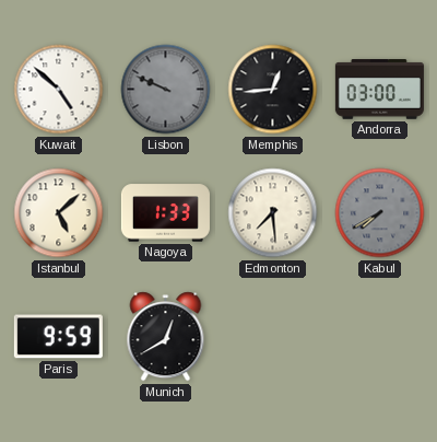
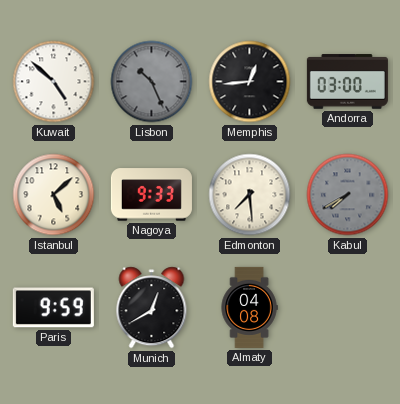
Lisbon: 9:49 -> 10:26 (152, 82)
Nagoya: 1:33 -> 9:33 (151, 195)
Almaty: none -> 04:08 (249, 307)
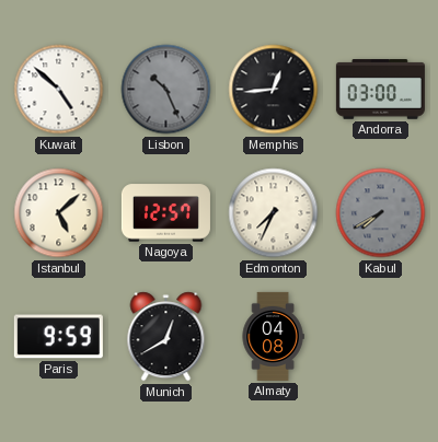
Nagoya: 9:33 -> 12:57 (165, 213)
Edmonton: 7:29 -> 7:34 (274, 213)
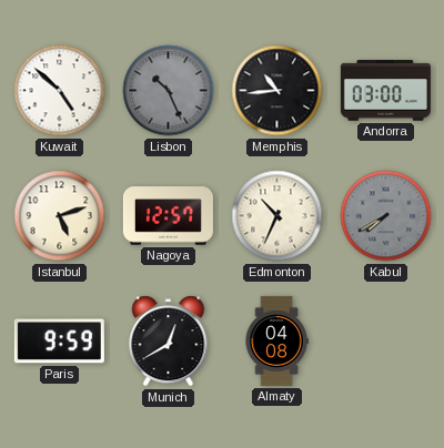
Memphis: 12:44 -> 10:44 (277, 91)
Istanbul: 5:08 -> 5:12 (60, 216)
Edmonton: 7:34 -> 10:34 (277, 216)
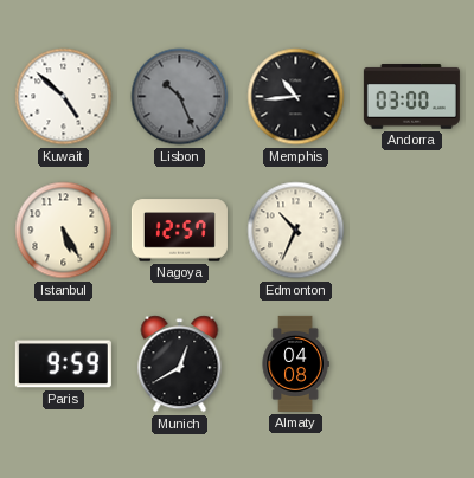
Istanbul: 5:12 -> 5:25 (64, 231)
Kabul: 7:40 -> none (386, 216)
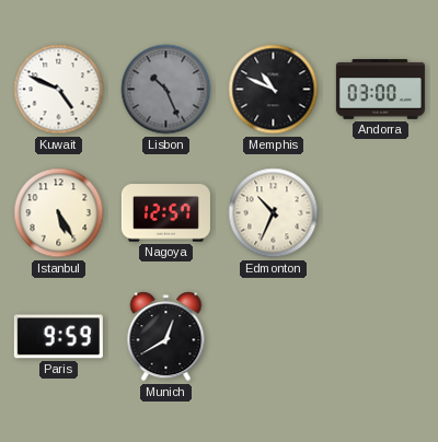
Kuwait: 4:52 -> 4:49 (59, 90)
Memphis: 10:44 -> 10:49 (274, 90)
Almaty: 04:08 -> none (295, 363)
